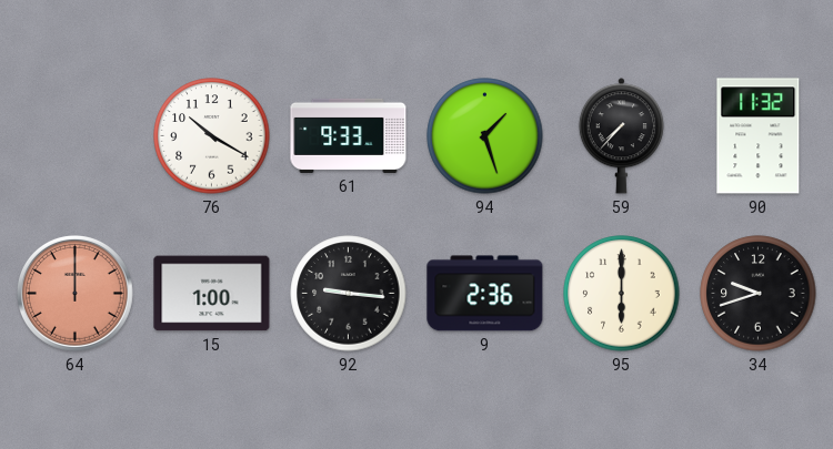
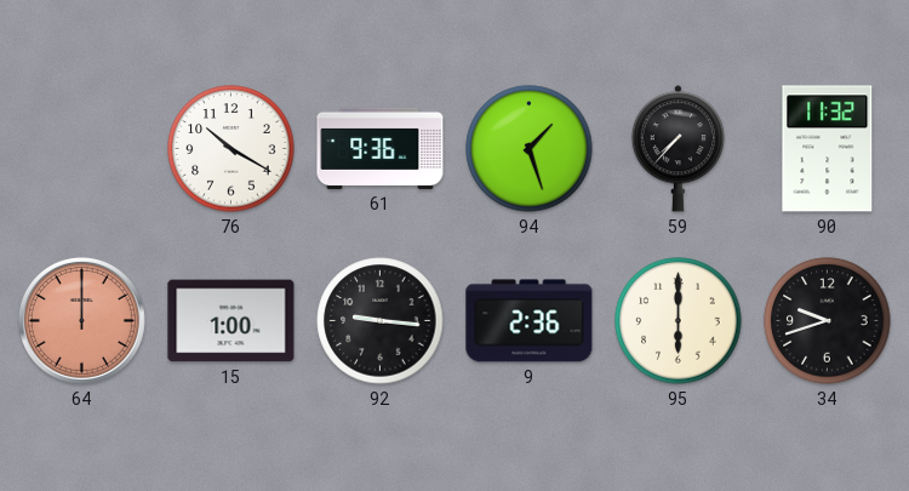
61: 9:33 -> 9:36 (381, 148)
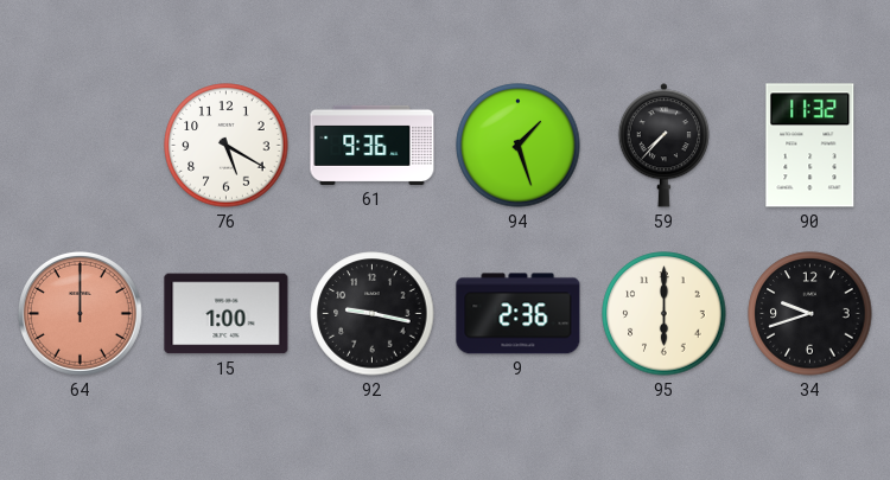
76: 10:20 -> 5:20 (227, 146)
92: 9:16 -> 9:17 (373, 314)
